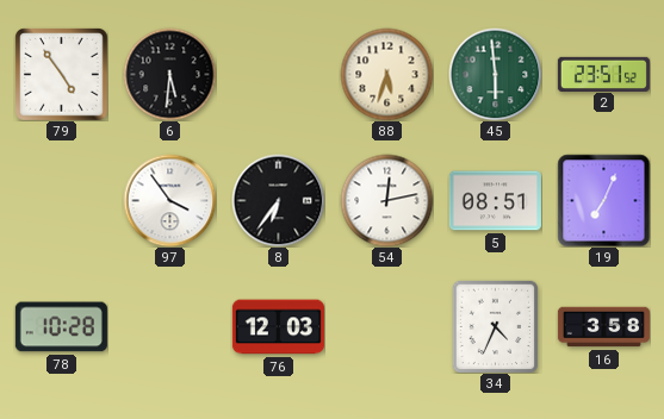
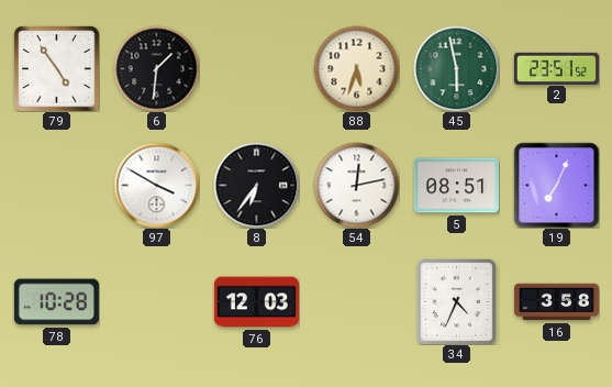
6: 5:31 -> 1:31 (156, 68)
45: 5:59 -> 5:58 (456, 68)
97: 3:54 -> 3:50 (156, 185)
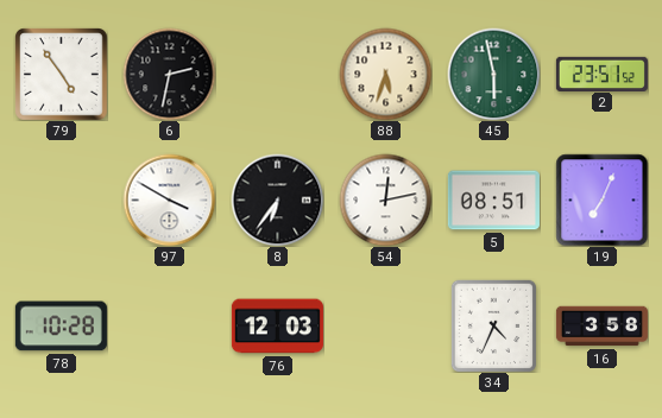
6: 1:31 -> 2:32 (169, 74)
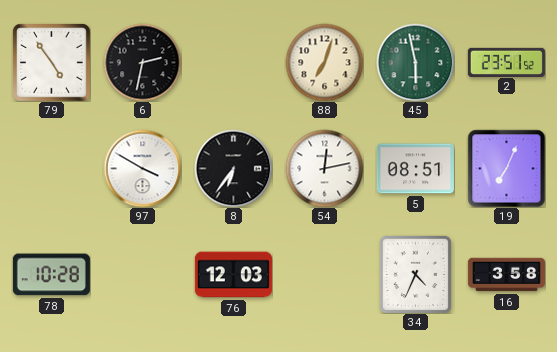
88: 5:33 -> 7:03 (324, 62)
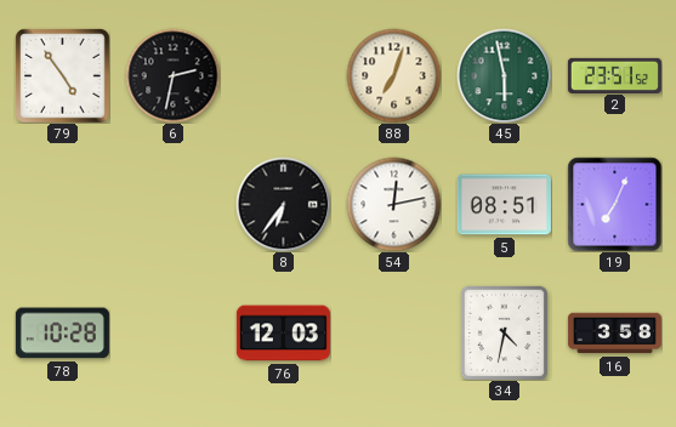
97: 3:50 -> none (142, 168)
34: 4:34 -> 4:32 (505, 332)
